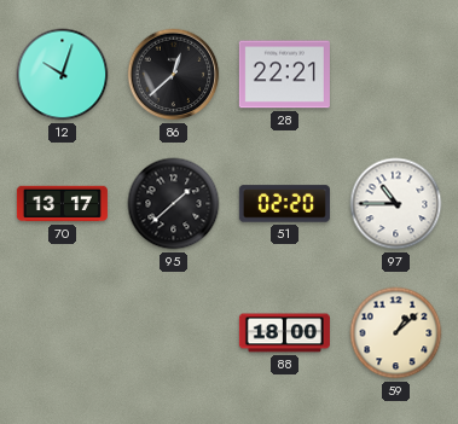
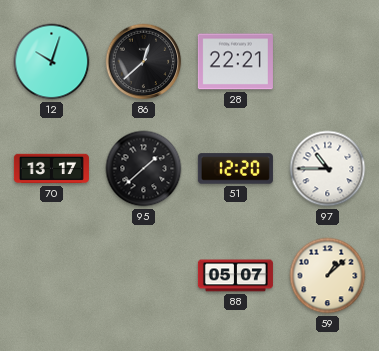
51: 02:20 -> 12:20 (235, 169)
88: 18:00 -> 05:07 (235, 276)
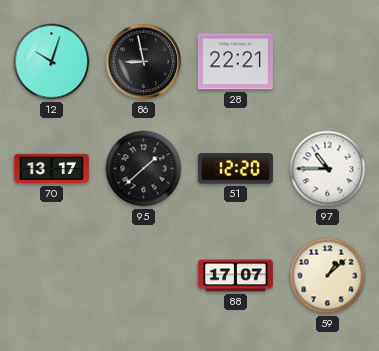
86: 12:38 -> 8:58 (144, 62)
88: 05:07 -> 17:07 (235, 276)
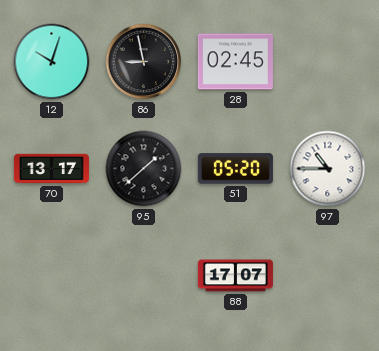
28: 22:21 -> 02:45 (235, 62)
51: 12:20 -> 05:20 (235, 169)
59: 1:08 -> none (328, 276)
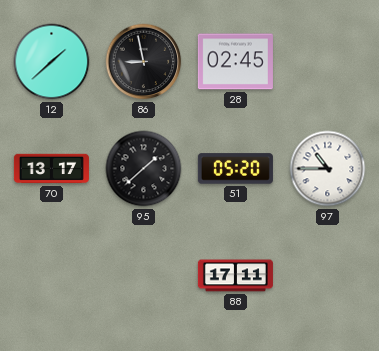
12: 10:03 -> 1:38 (52, 62)
88: 17:07 -> 17:11 (235, 276)
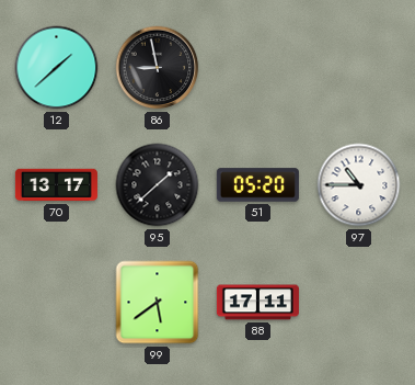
28: 02:45 -> none (235, 62)
99: none -> 5:39 (158, 303)
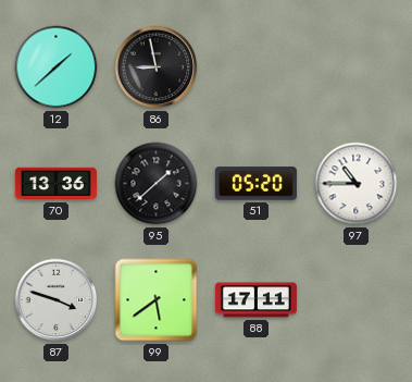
70: 13:17 -> 13:36 (55, 184)
87: none -> 3:48 (57, 300)
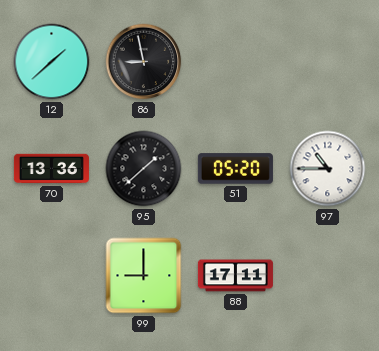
87: 3:48 -> none (57, 300)
99: 5:39 -> 9:00 (144, 276)
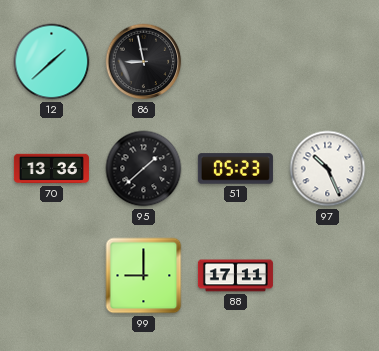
51: 05:20 -> 05:23 (235, 169)
97: 10:45 -> 10:26 (328, 169)
